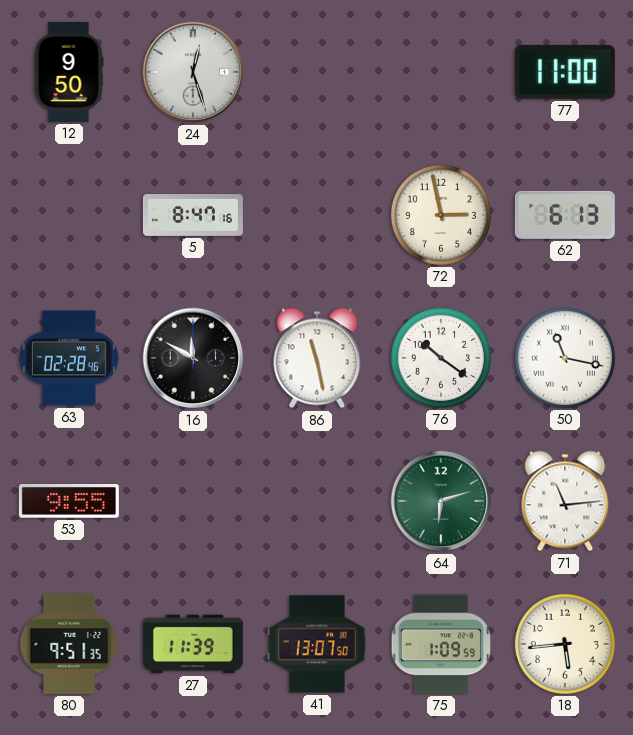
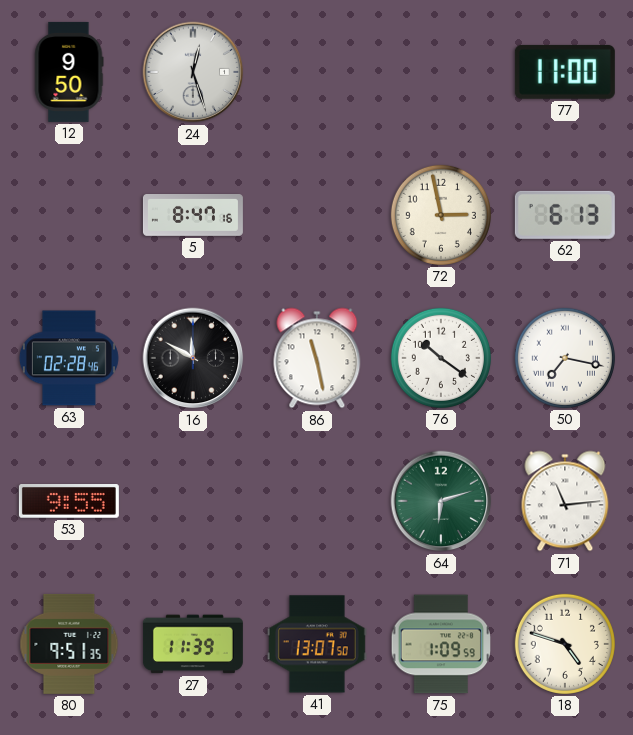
50: 11:17 -> 7:17 (565, 358)
18: 5:44 -> 4:48 (565, 644)
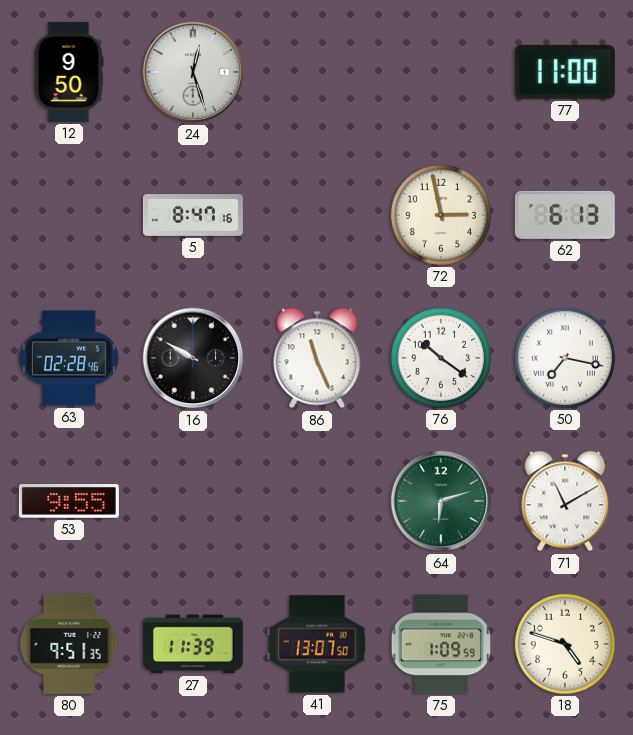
16: 11:50 -> 9:50 (193, 358)
86: 11:28 -> 11:26 (317, 358)
71: 11:14 -> 11:10 (565, 501)
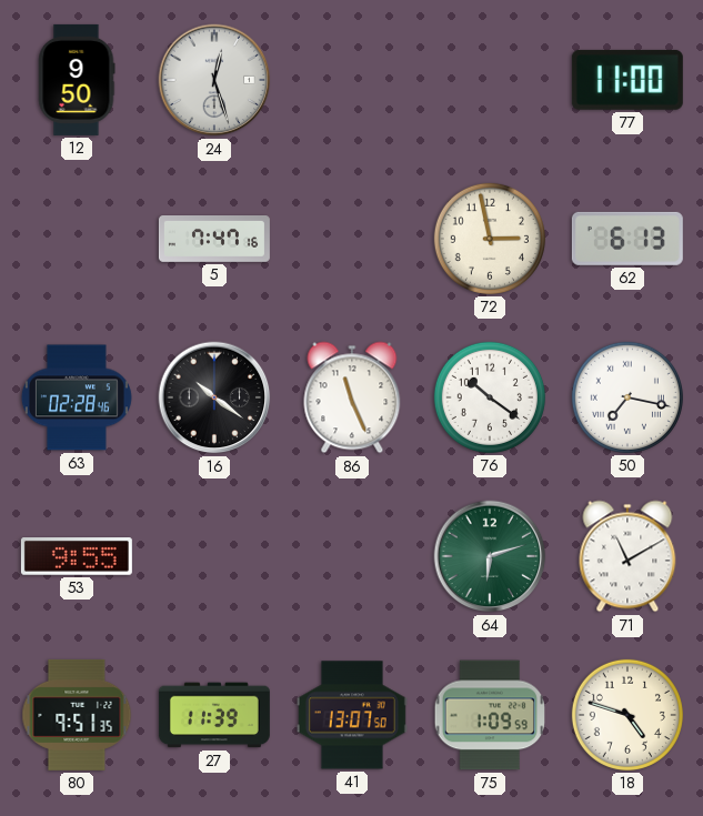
5: 8:47 -> 7:47 (214, 240)
16: 9:50 -> 10:21 (214, 397)
